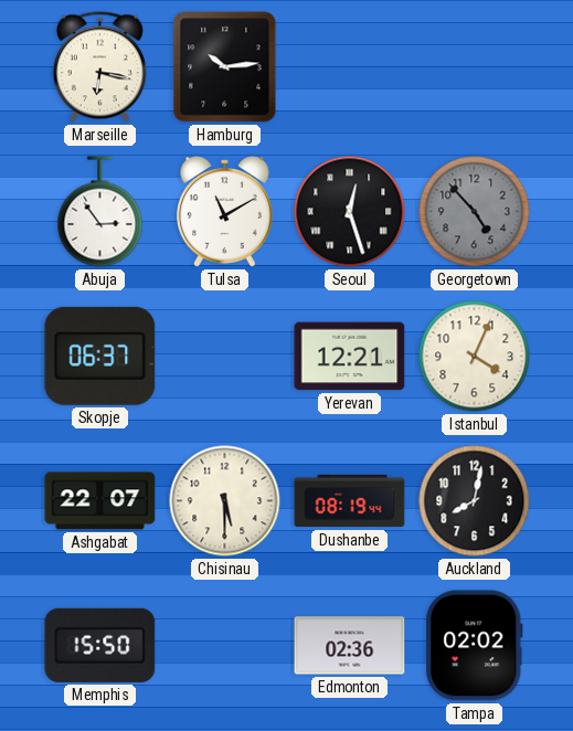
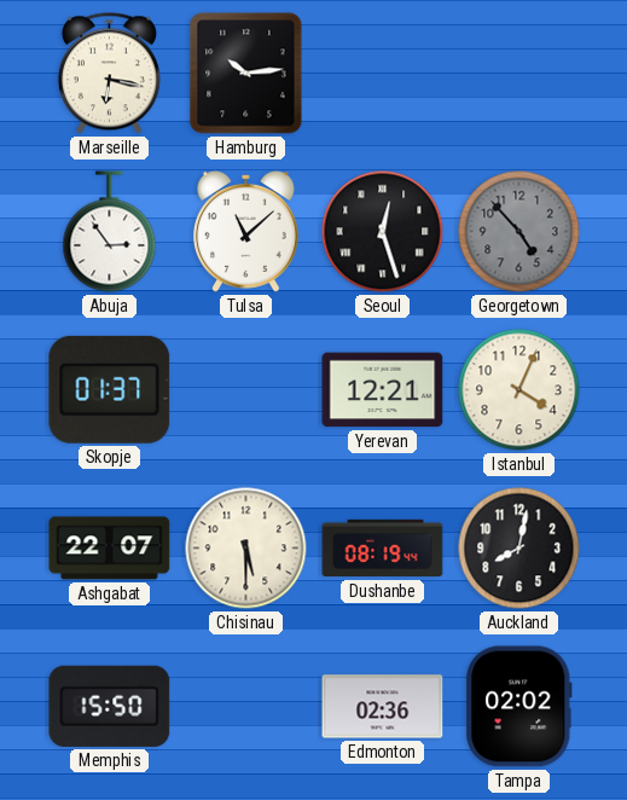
Tulsa: 11:10 -> 11:08 (246, 232)
Skopje: 06:37 -> 01:37 (110, 389)
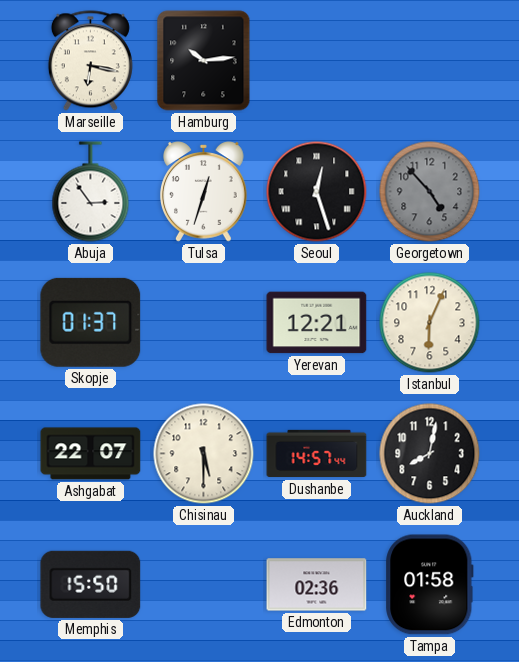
Tulsa: 11:08 -> 12:33 (204, 192)
Istanbul: 4:04 -> 6:04 (430, 323)
Dushanbe: 08:19 -> 14:57 (317, 454)
Tampa: 02:02 -> 01:58 (430, 585)
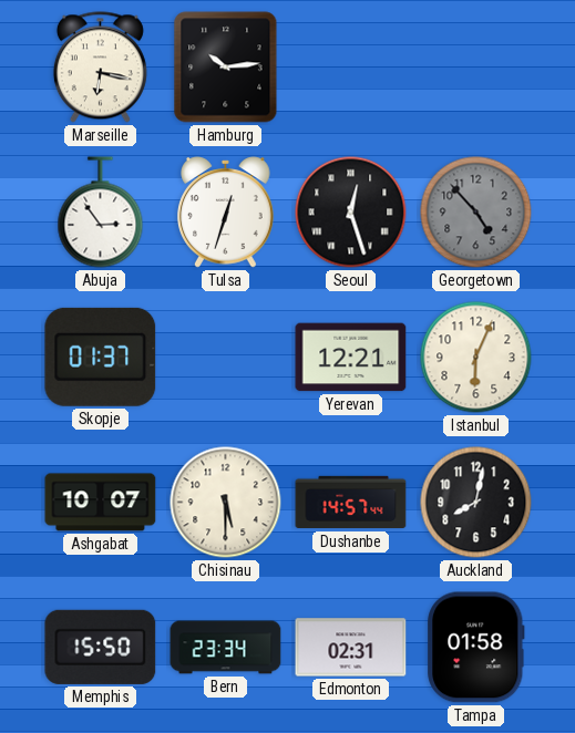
Ashgabat: 22:07 -> 10:07 (101, 503)
Bern: none -> 23:34 (226, 648)
Edmonton: 02:36 -> 02:31 (351, 648)
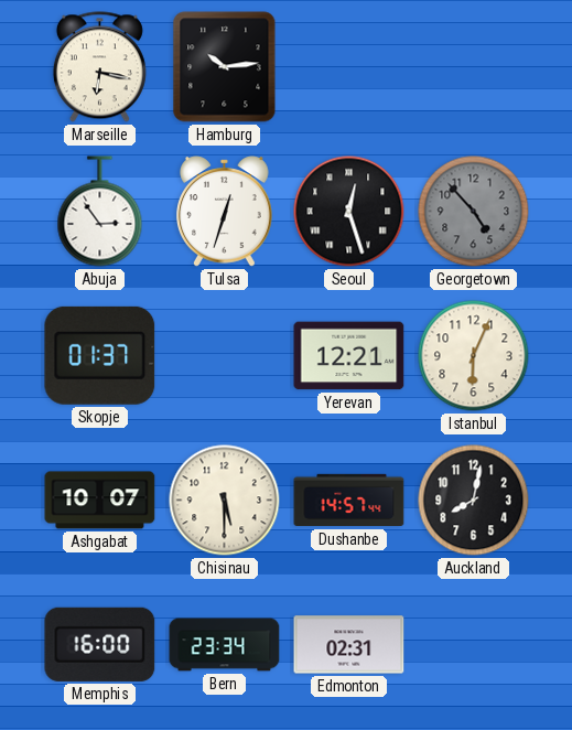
Memphis: 15:50 -> 16:00 (100, 644)
Tampa: 01:58 -> none (476, 648)
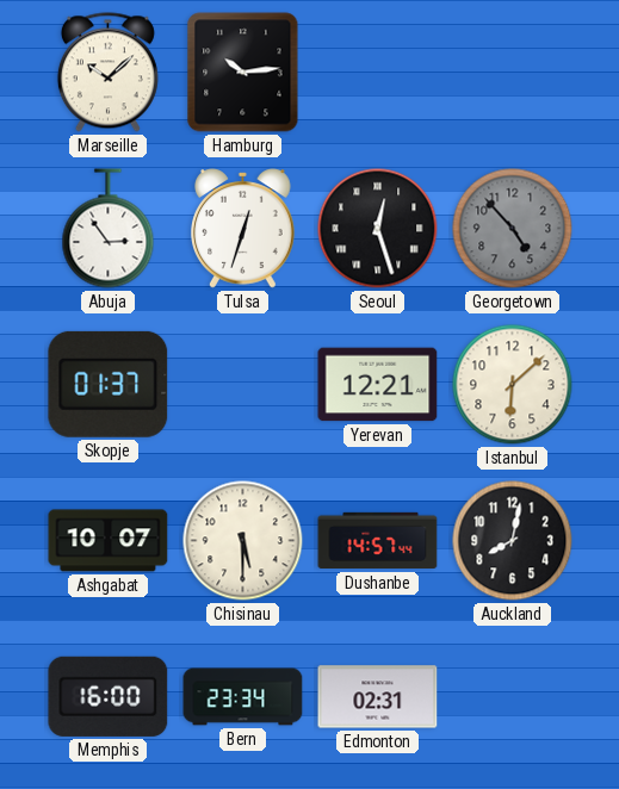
Marseille: 6:17 -> 10:08 (107, 73)
Istanbul: 6:04 -> 6:08 (513, 385)
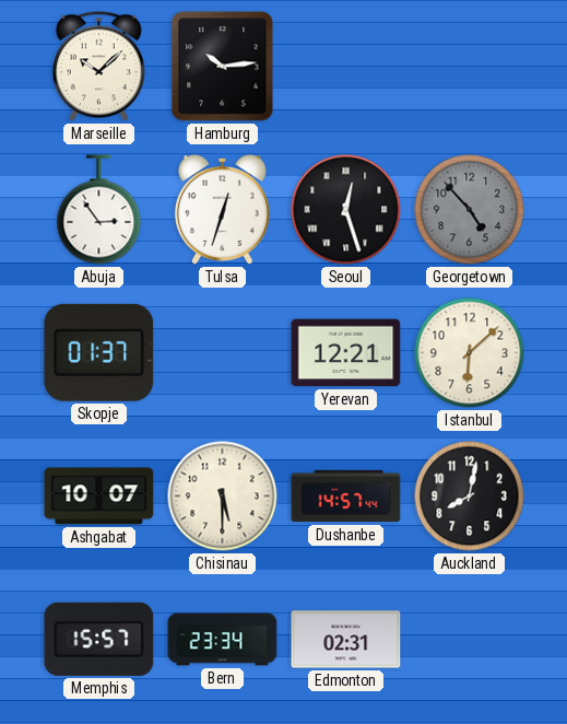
Memphis: 16:00 -> 15:57 (99, 639)
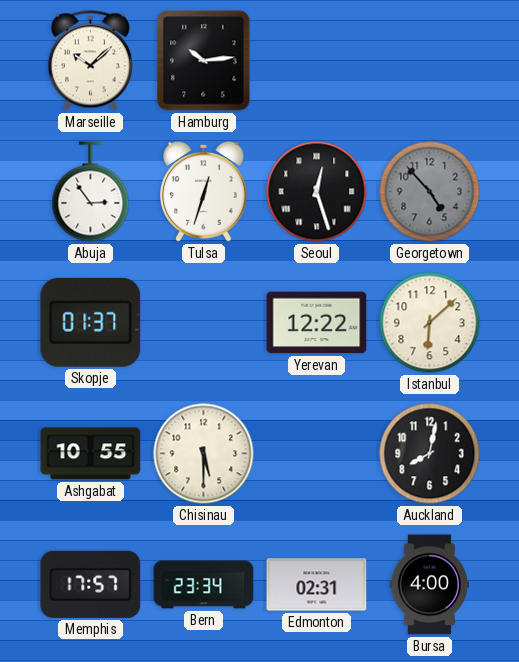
Yerevan: 12:21 -> 12:22 (317, 323)
Ashgabat: 10:07 -> 10:55 (91, 454)
Dushanbe: 14:57 -> none (346, 497)
Memphis: 15:57 -> 17:57 (91, 584)
Bursa: none -> 4:00 (429, 585)
